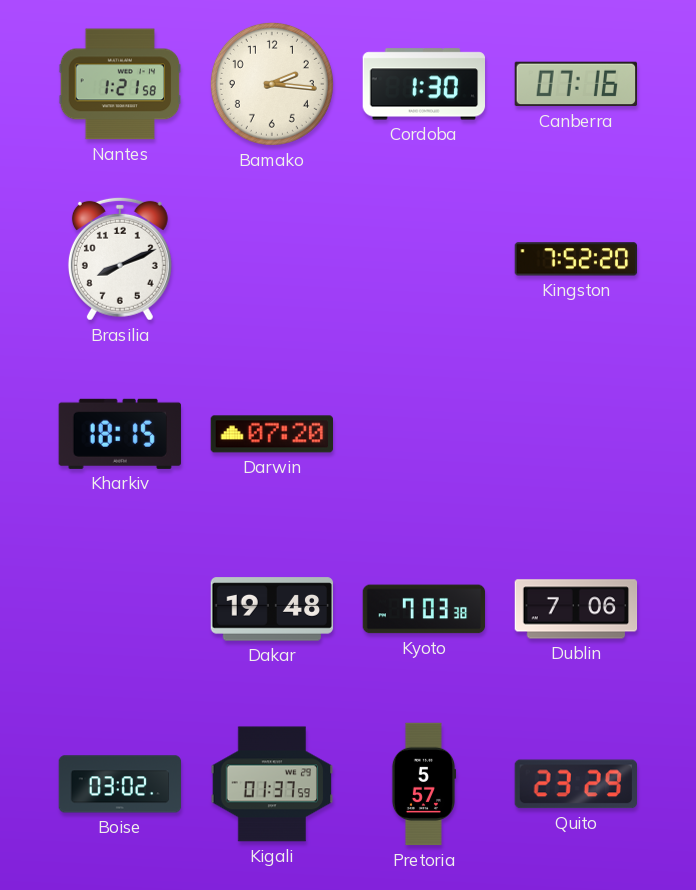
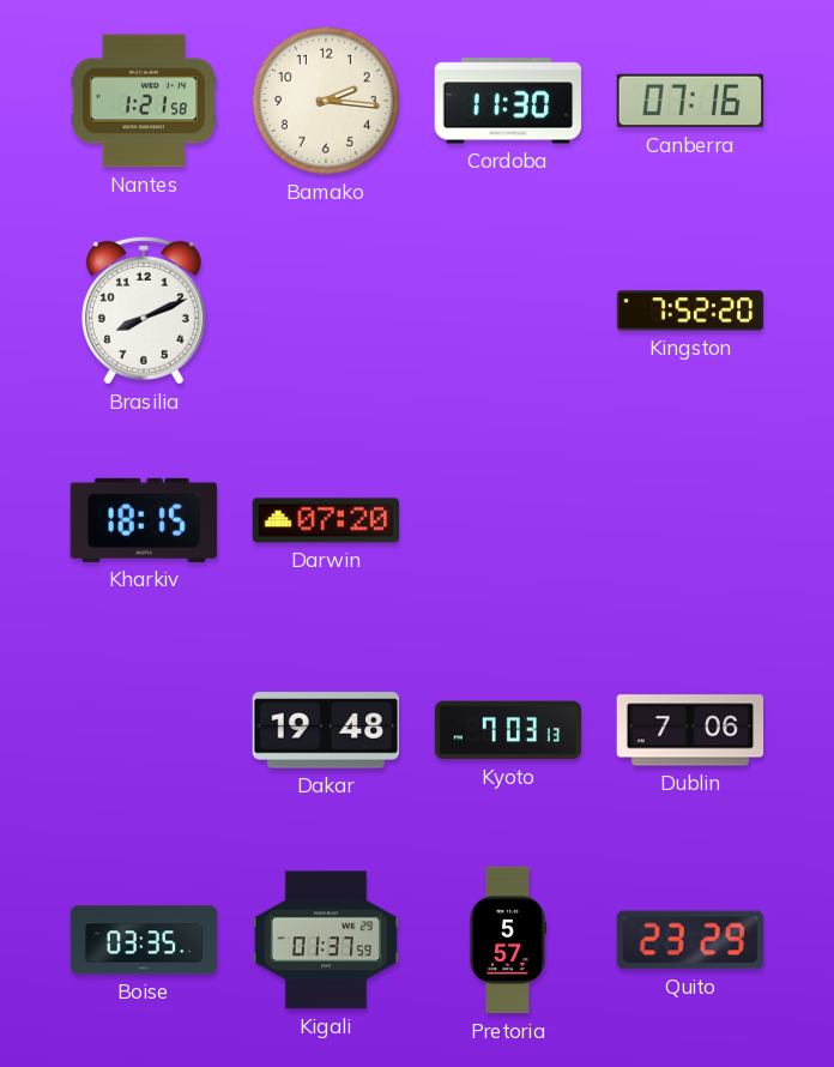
Cordoba: 1:30 -> 11:30 (508, 101)
Kyoto: 7:03:38 -> 7:03:13 (508, 730)
Boise: 03:02 -> 03:35 (144, 940)
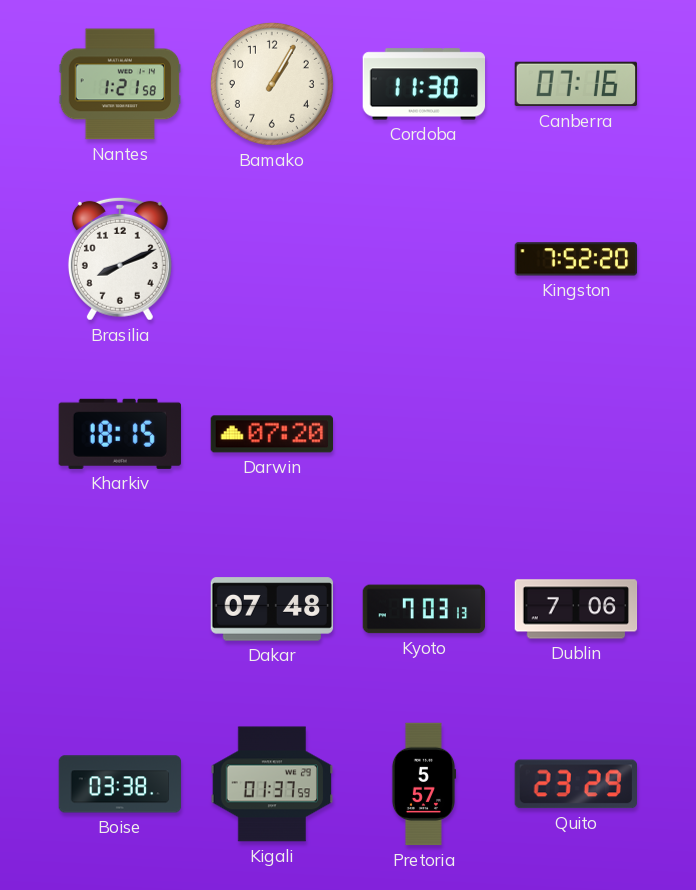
Bamako: 2:16 -> 1:05 (272, 84)
Dakar: 19:48 -> 07:48 (272, 609)
Boise: 03:35 -> 03:38 (120, 784)
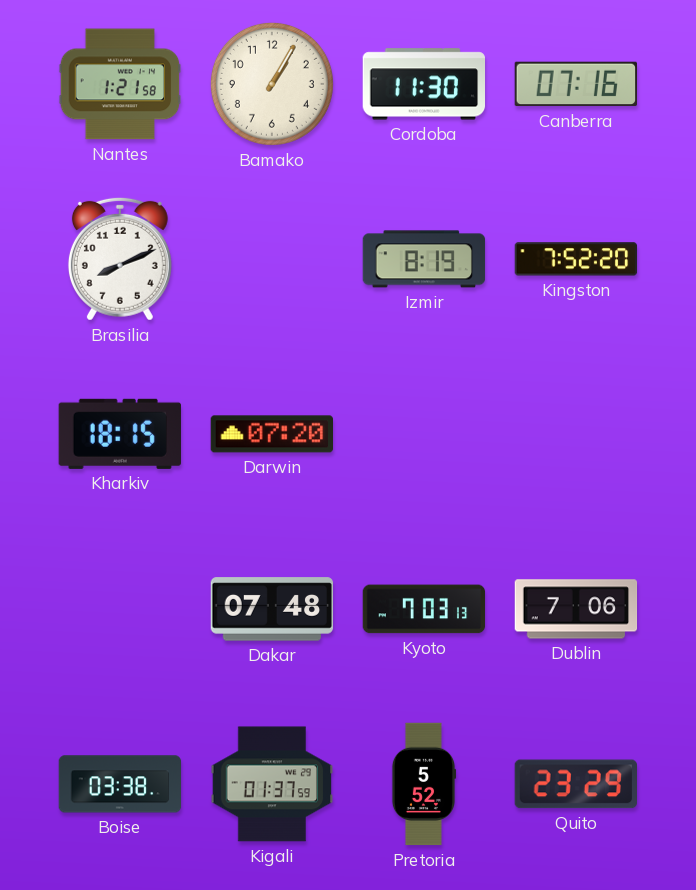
Izmir: none -> 8:19 (424, 259)
Pretoria: 5:57 -> 5:52 (424, 784)
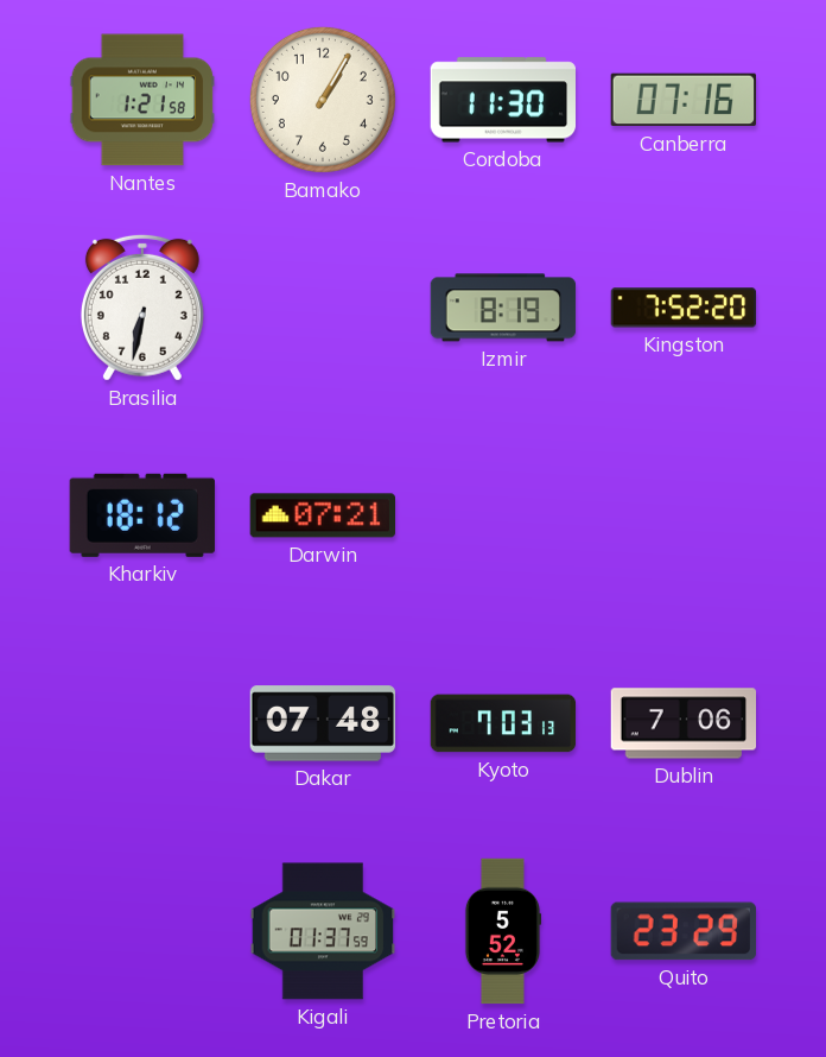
Brasilia: 8:11 -> 6:32 (142, 308)
Kharkiv: 18:15 -> 18:12 (142, 515)
Darwin: 07:20 -> 07:21 (322, 515)
Boise: 03:38 -> none (120, 784)
